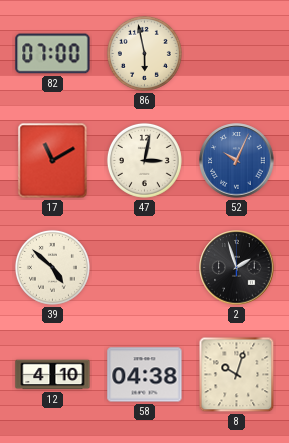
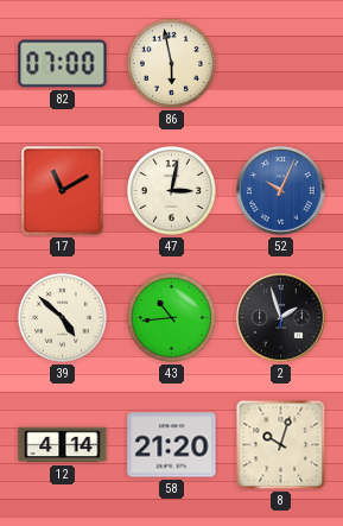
43: none -> 10:44 (171, 317)
12: 4:10 -> 4:14 (63, 445)
58: 04:38 -> 21:20 (172, 445)
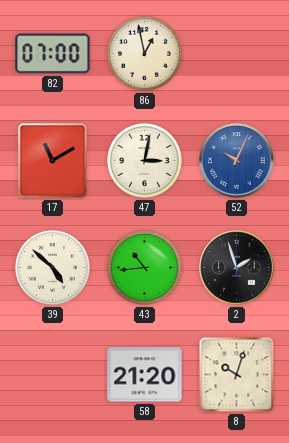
86: 5:58 -> 12:58 (144, 53)
12: 4:14 -> none (63, 445)
